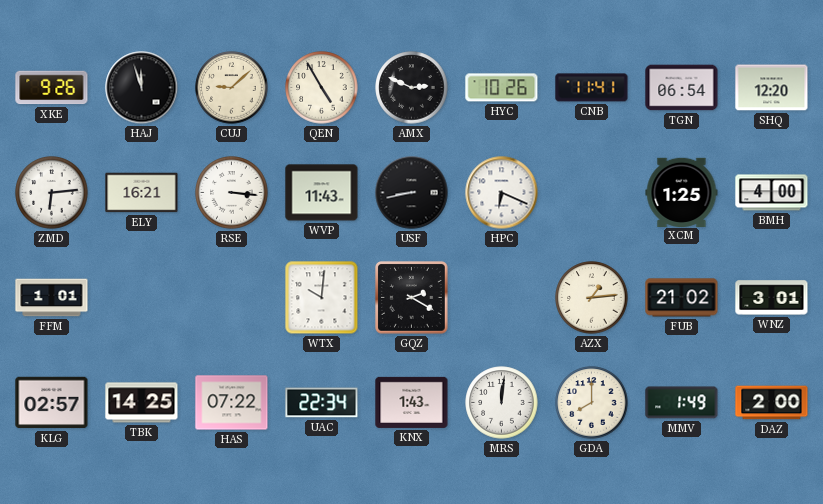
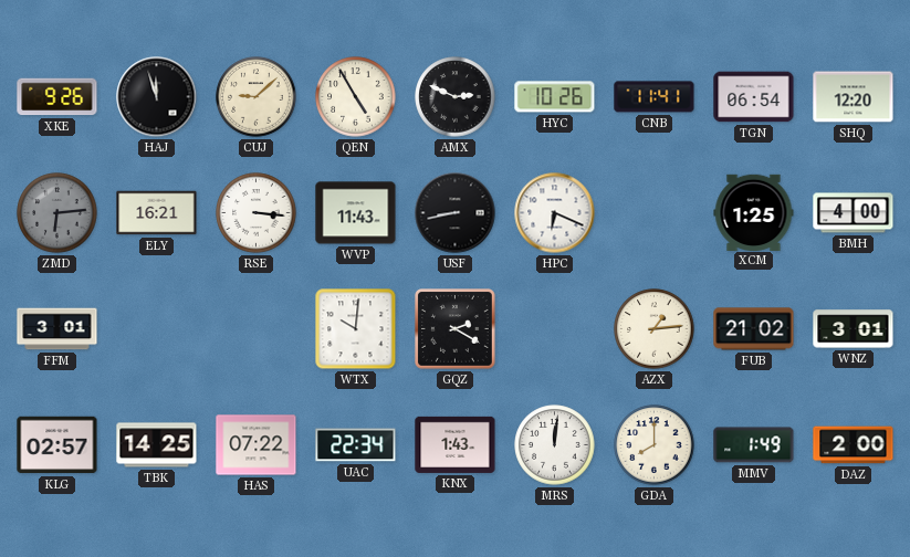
ZMD dial: white -> grey (57, 213)
FFM: 1:01 -> 3:01 (57, 329)
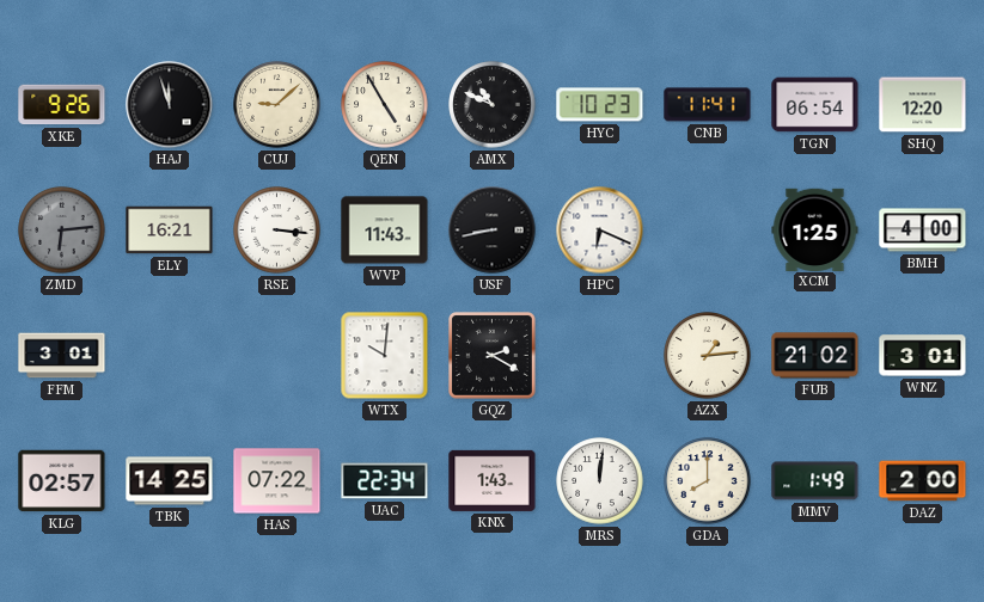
AMX: 2:49 -> 10:49 (493, 105)
HYC: 10:26 -> 10:23 (600, 105)
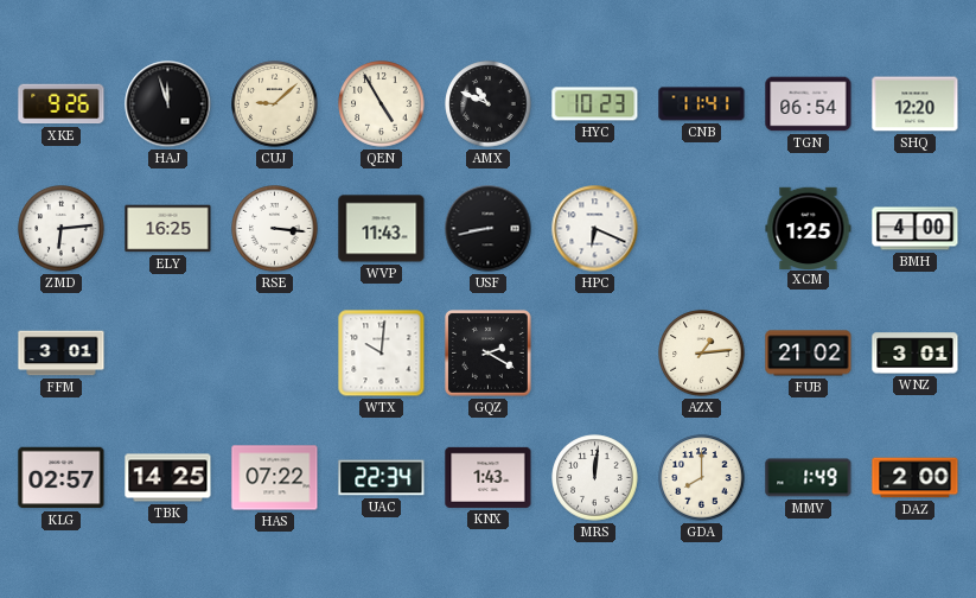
ZMD dial: grey -> white (62, 229)
ELY: 16:21 -> 16:25 (168, 229)
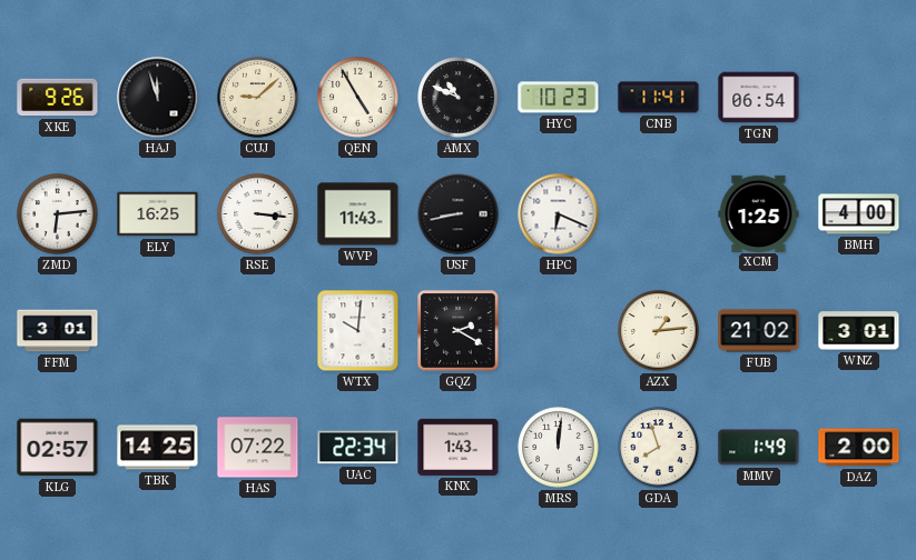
SHQ: 12:20 -> none (916, 104)
GDA: 8:00 -> 7:57 (659, 448)
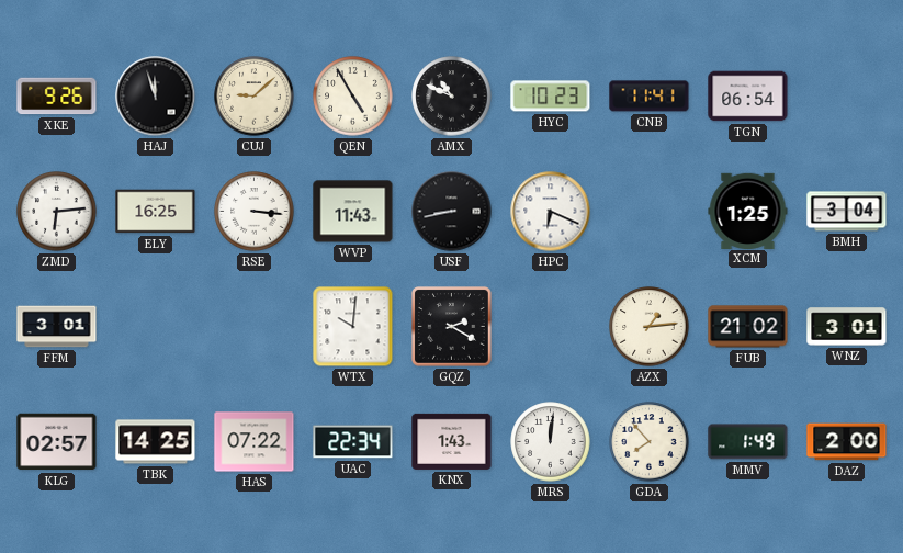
BMH: 4:00 -> 3:04 (847, 212)
GDA: 7:57 -> 7:53 (650, 442)
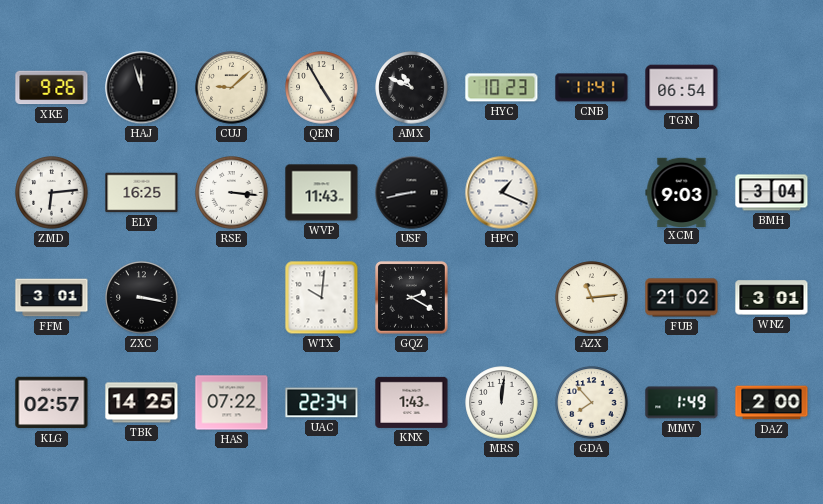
HPC: 6:19 -> 1:19 (502, 193)
XCM: 1:25 -> 9:03 (682, 192)
ZXC: none -> 3:17 (142, 298)
AZX: 1:14 -> 11:14 (592, 298)
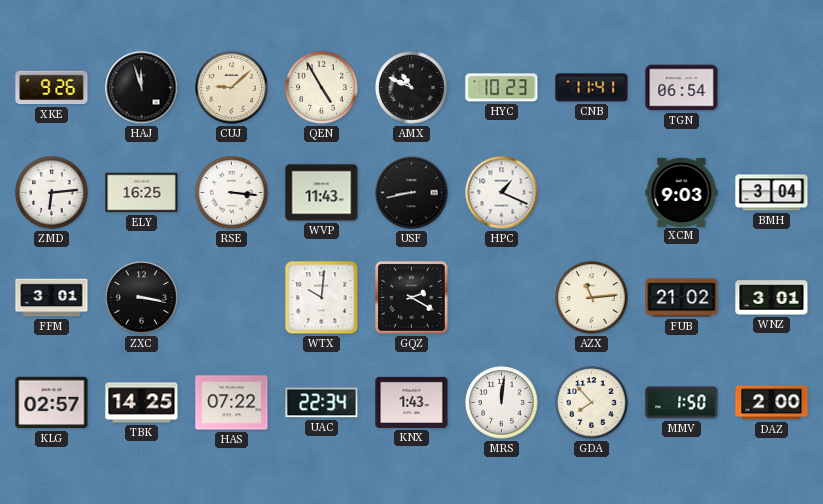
MMV: 1:49 -> 1:50 (682, 403)
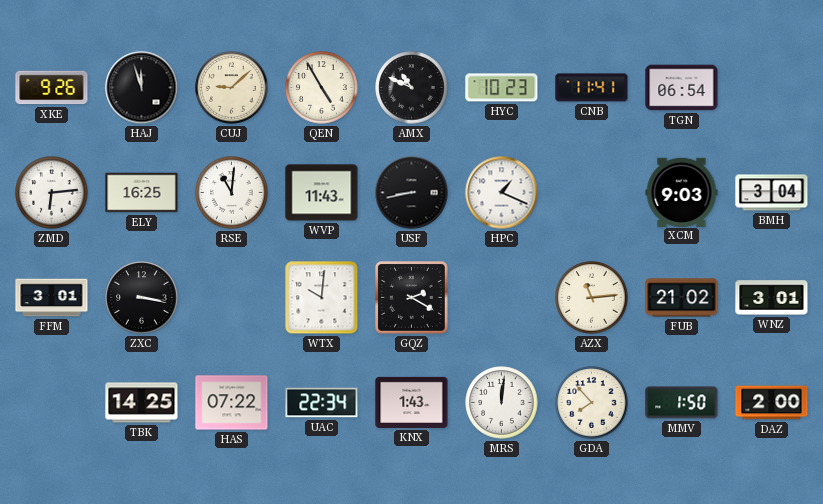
RSE: 3:16 -> 11:01 (232, 193)
KLG: 02:57 -> none (52, 403)
